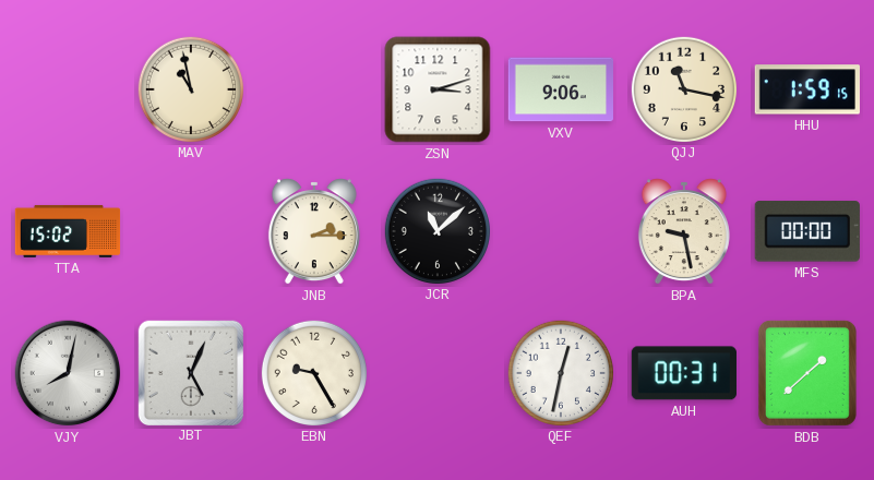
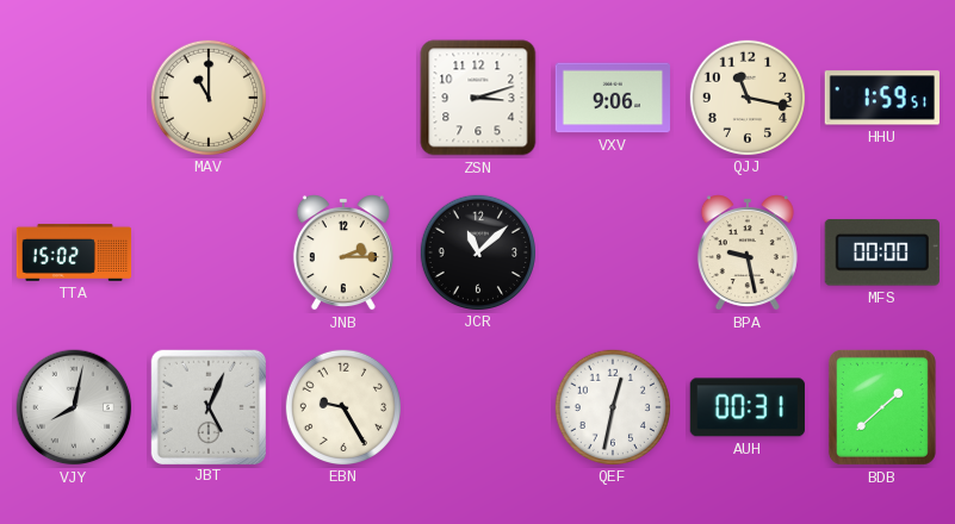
MAV: 10:58 -> 11:00 (207, 96)
HHU: 1:59:15 -> 1:59:51 (882, 98)
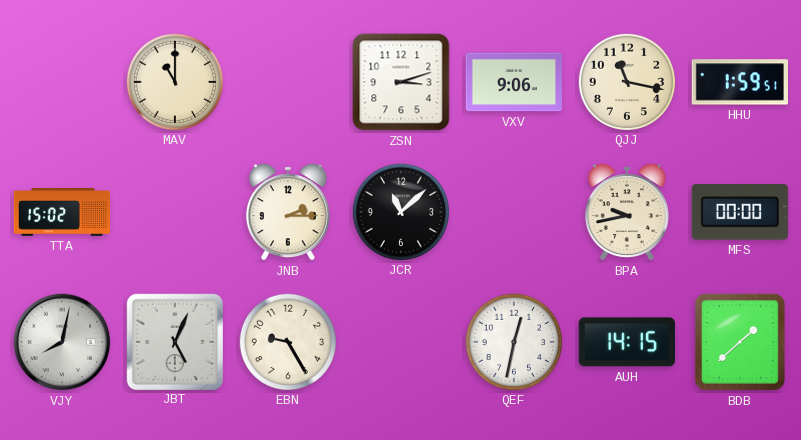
BPA: 9:28 -> 9:43 (627, 212)
AUH: 00:31 -> 14:15 (627, 342)
